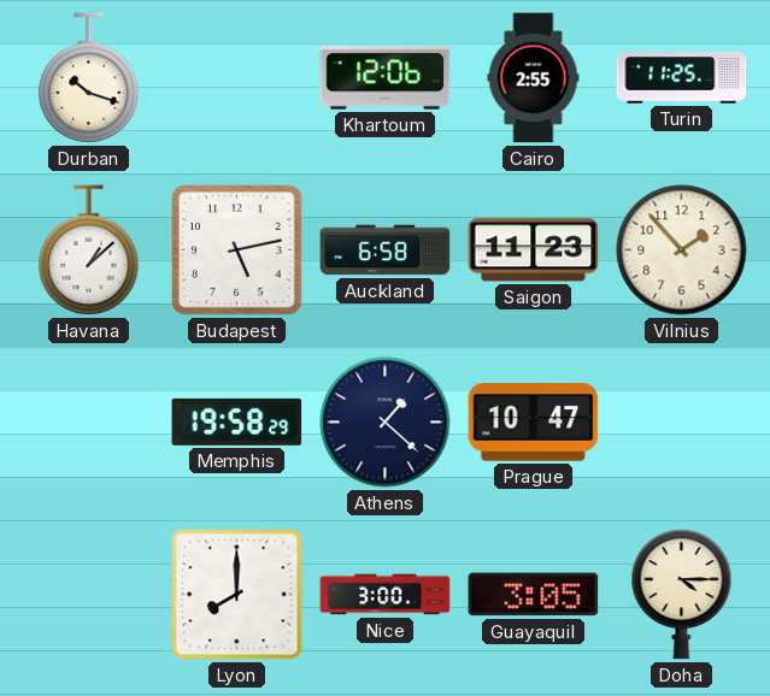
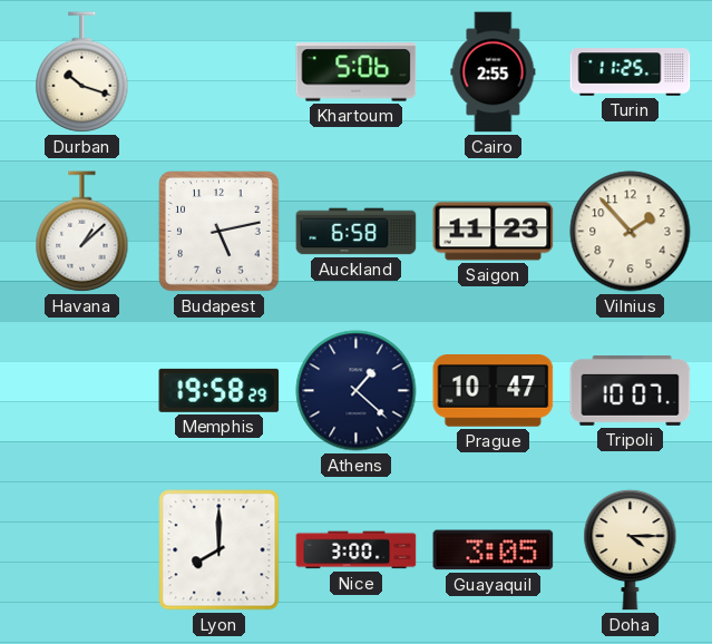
Khartoum: 12:06 -> 5:06 (357, 72)
Tripoli: none -> 10:07 (631, 391)
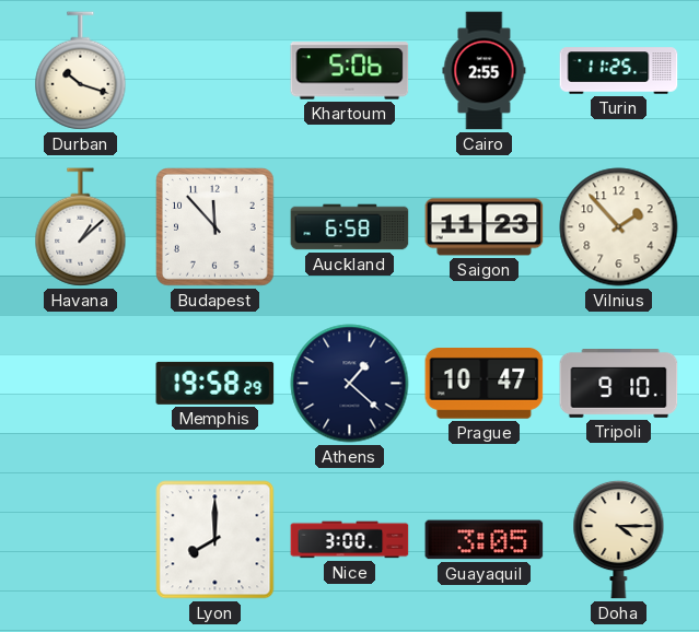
Budapest: 5:13 -> 11:53 (215, 227)
Tripoli: 10:07 -> 9:10 (619, 384)
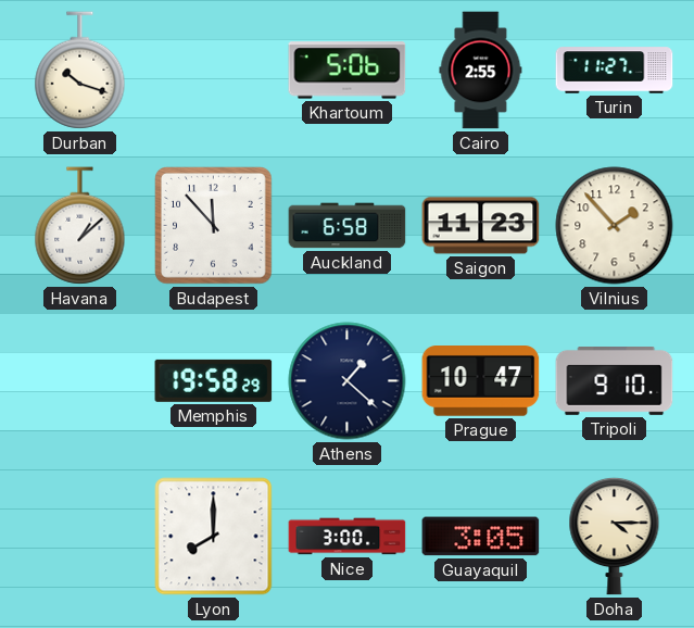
Turin: 11:25 -> 11:27 (615, 71)
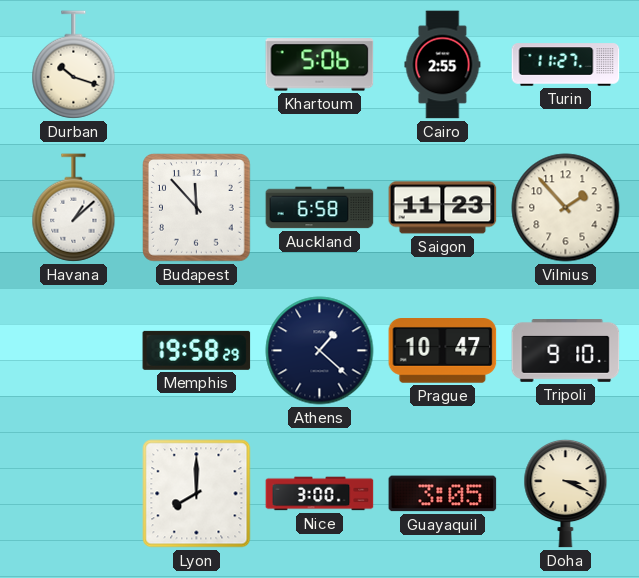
Doha: 4:15 -> 3:19 (566, 493)
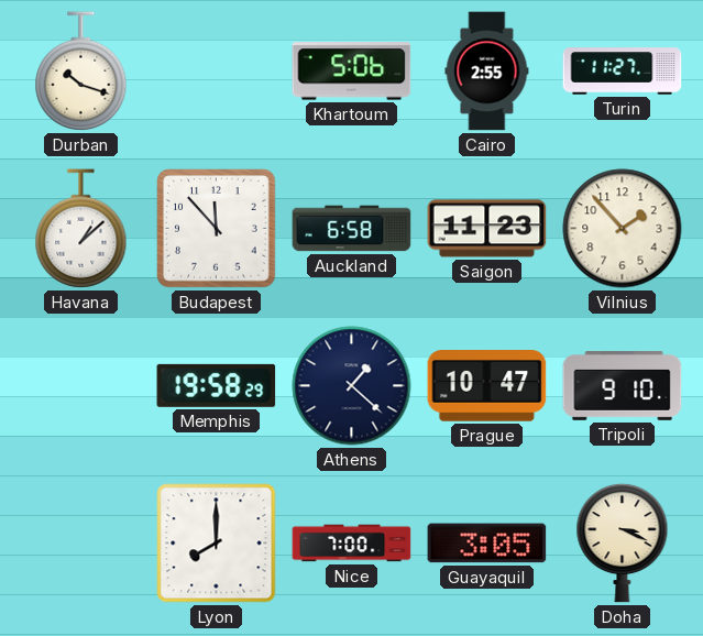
Nice: 3:00 -> 7:00 (352, 544)
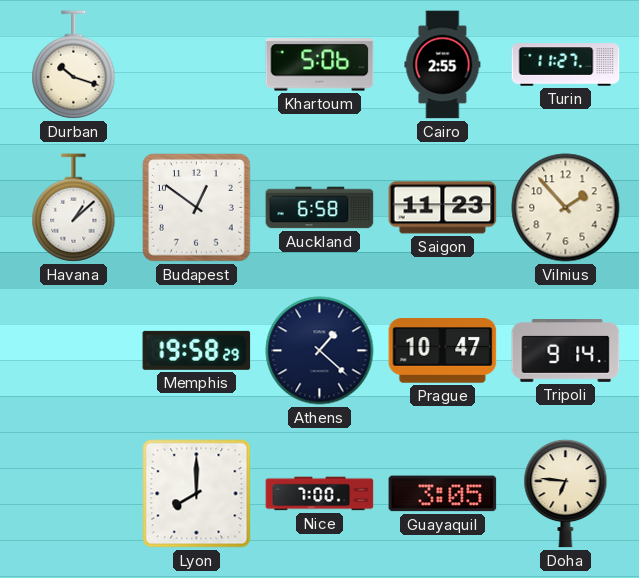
Budapest: 11:53 -> 12:51 (197, 208)
Tripoli: 9:10 -> 9:14 (566, 351)
Doha: 3:19 -> 6:46 (566, 493)
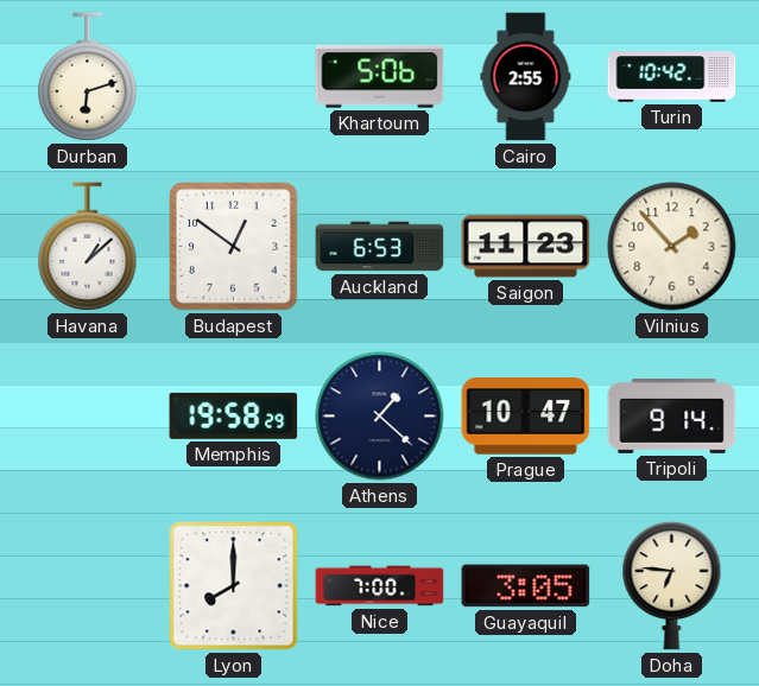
Durban: 10:18 -> 6:12 (88, 77)
Turin: 11:27 -> 10:42 (672, 77)
Auckland: 6:58 -> 6:53 (380, 247)
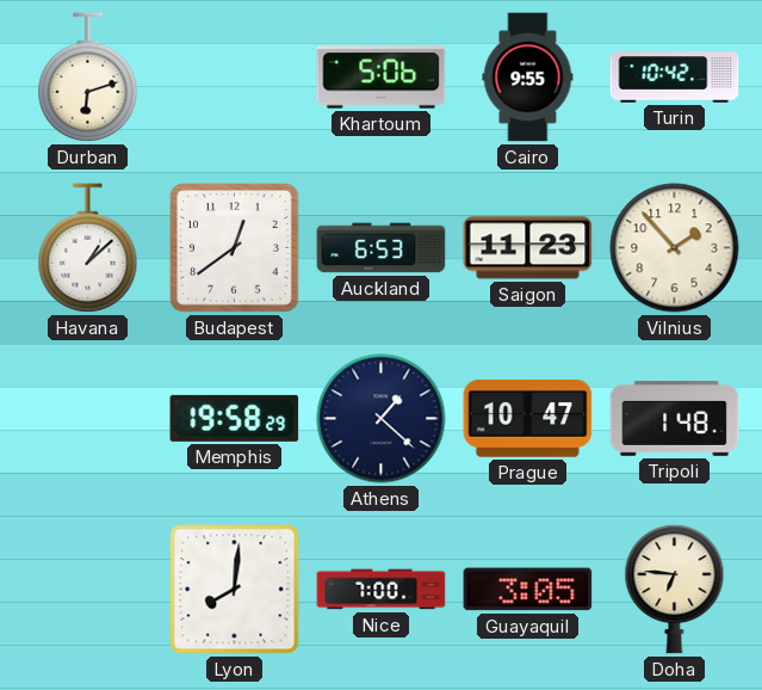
Cairo: 2:55 -> 9:55 (528, 78)
Budapest: 12:51 -> 12:39 (235, 248)
Tripoli: 9:14 -> 1:48 (675, 419)
Lyon: 8:00 -> 8:01 (235, 590)
